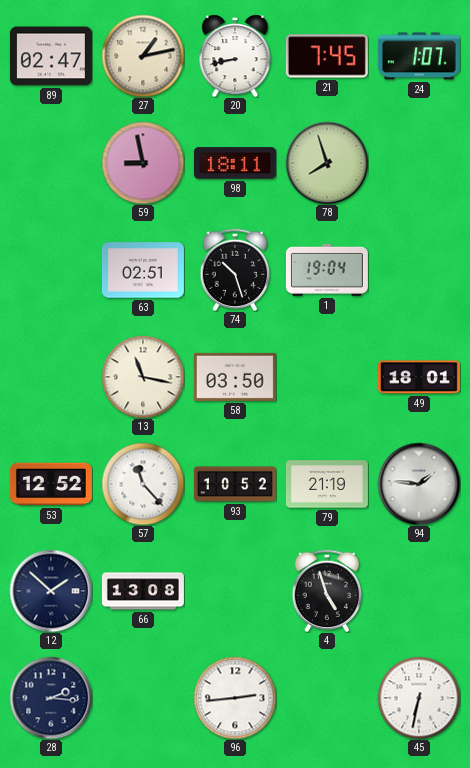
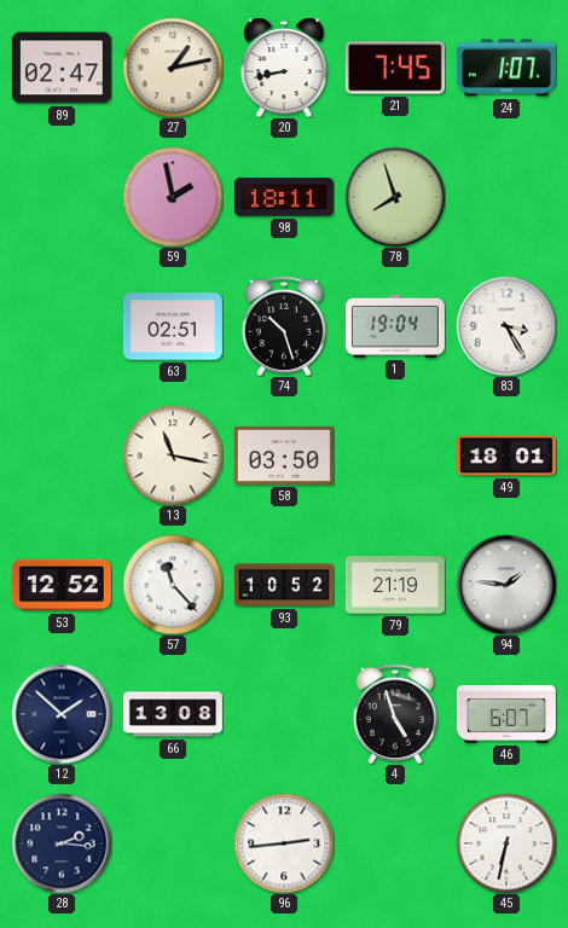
59: 8:58 -> 1:58 (173, 197)
83: none -> 3:25 (506, 326)
46: none -> 6:07 (506, 714)
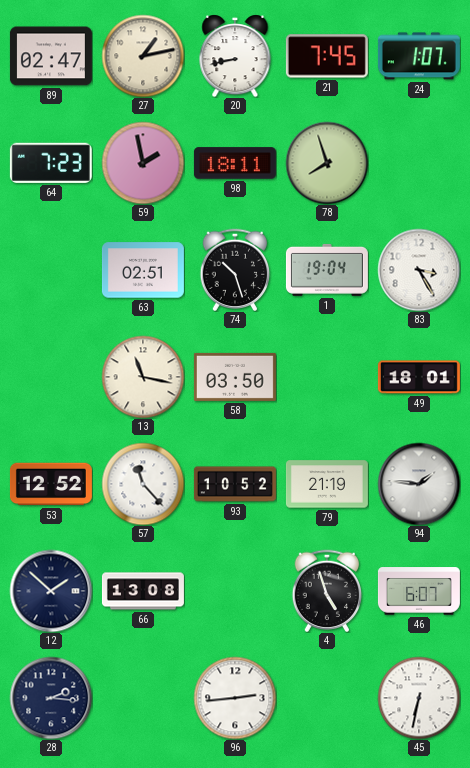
64: none -> 7:23 (51, 163)
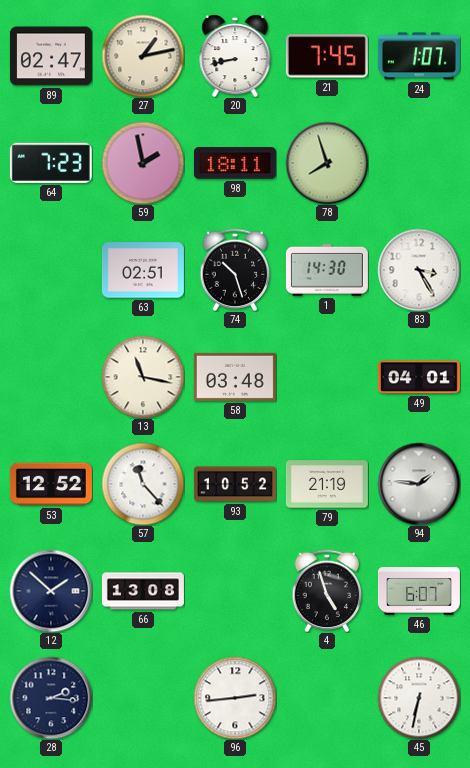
1: 19:04 -> 14:30 (327, 270)
58: 03:50 -> 03:48 (235, 377)
49: 18:01 -> 04:01 (419, 377)
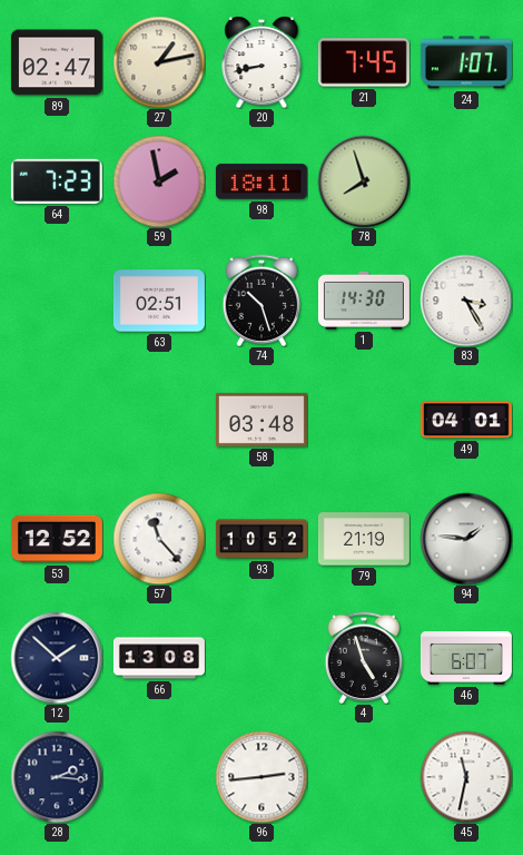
13: 11:17 -> none (143, 377)
45: 6:32 -> 11:32 (466, 777)
